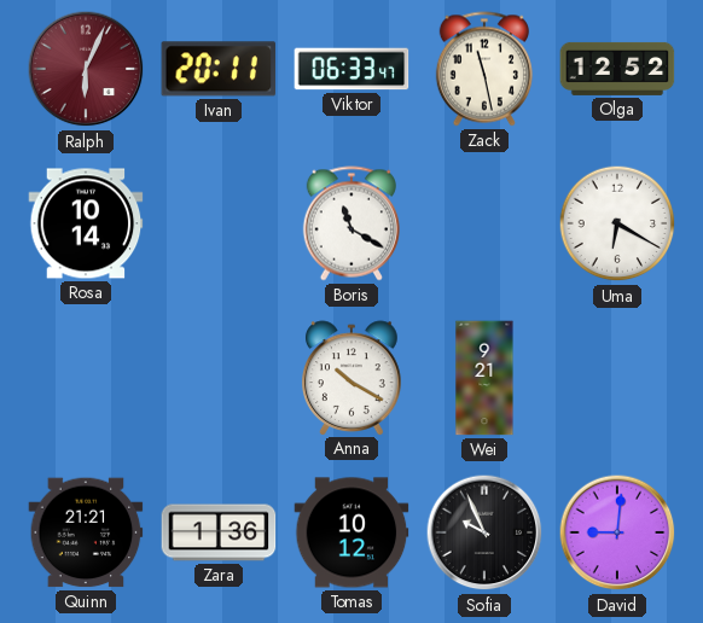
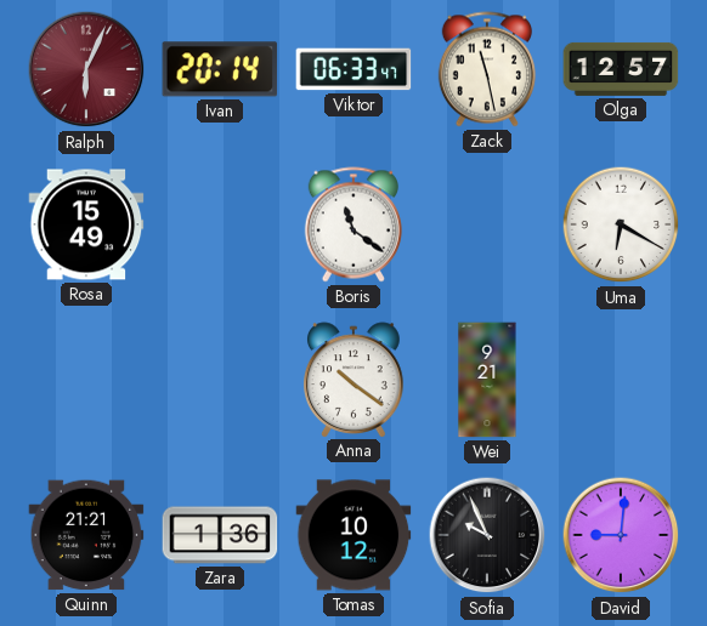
Ivan: 20:11 -> 20:14 (220, 69)
Olga: 12:52 -> 12:57 (621, 69)
Rosa: 10:14 -> 15:49 (86, 224)
Boris: 11:20 -> 11:21 (353, 224)
Anna: 10:20 -> 10:21 (355, 380)
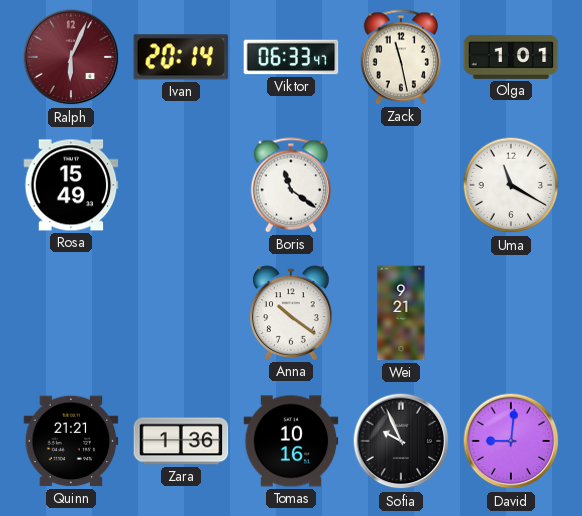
Olga: 12:57 -> 1:01 (511, 57)
Uma: 6:20 -> 11:20 (511, 185)
Tomas: 10:12 -> 10:16 (291, 441)
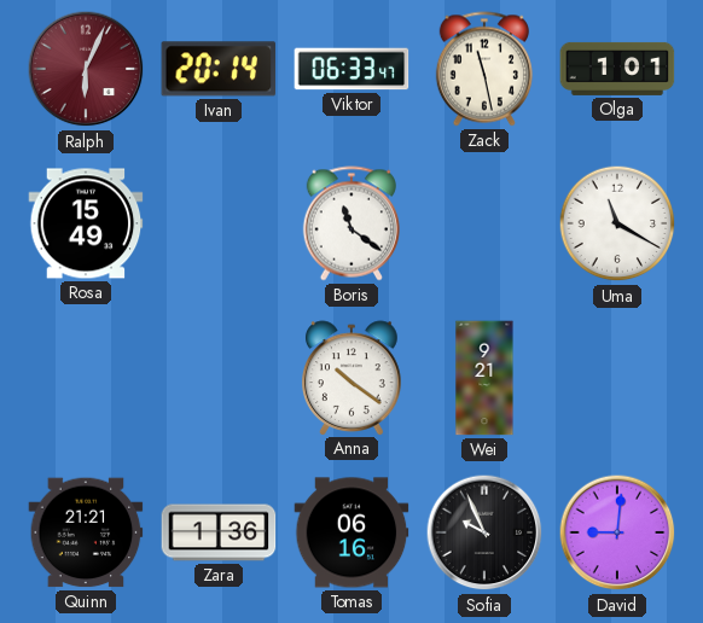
Tomas: 10:16 -> 06:16 (351, 532)
